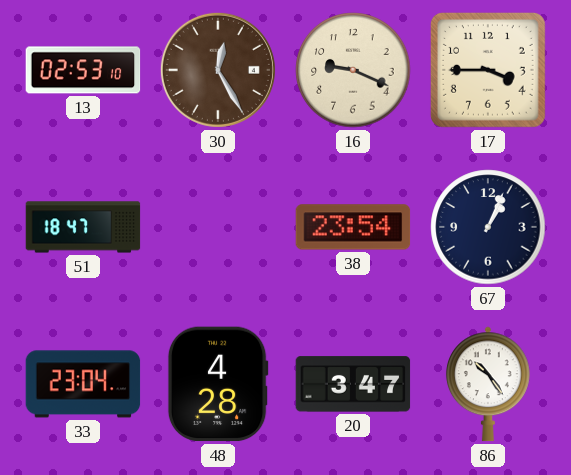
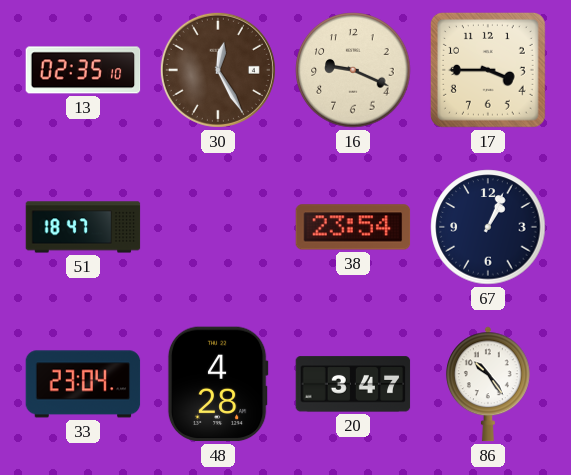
13: 02:53 -> 02:35 (83, 70)
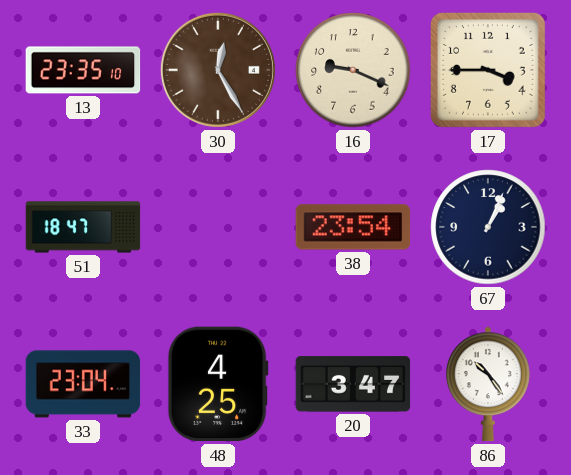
13: 02:35 -> 23:35 (83, 70)
48: 4:28 -> 4:25 (218, 384)
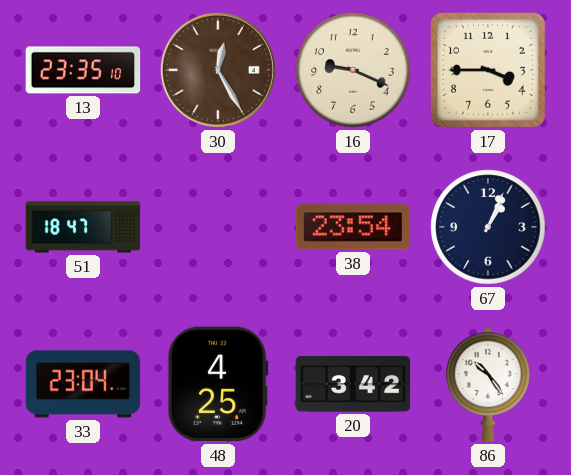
20: 3:47 -> 3:42 (353, 384)
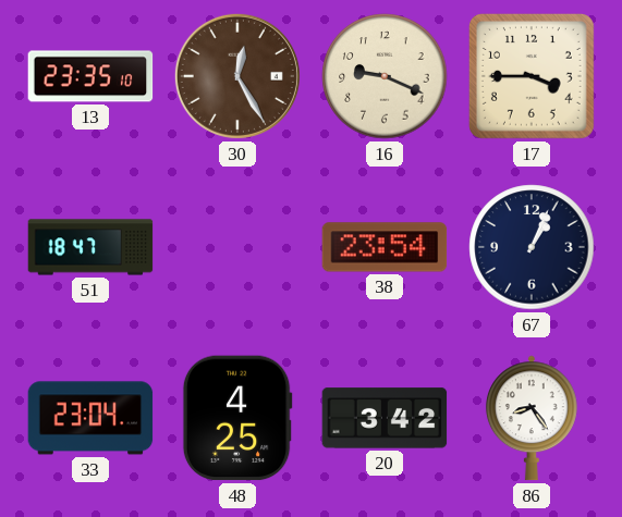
86: 10:24 -> 8:24 (532, 418)
